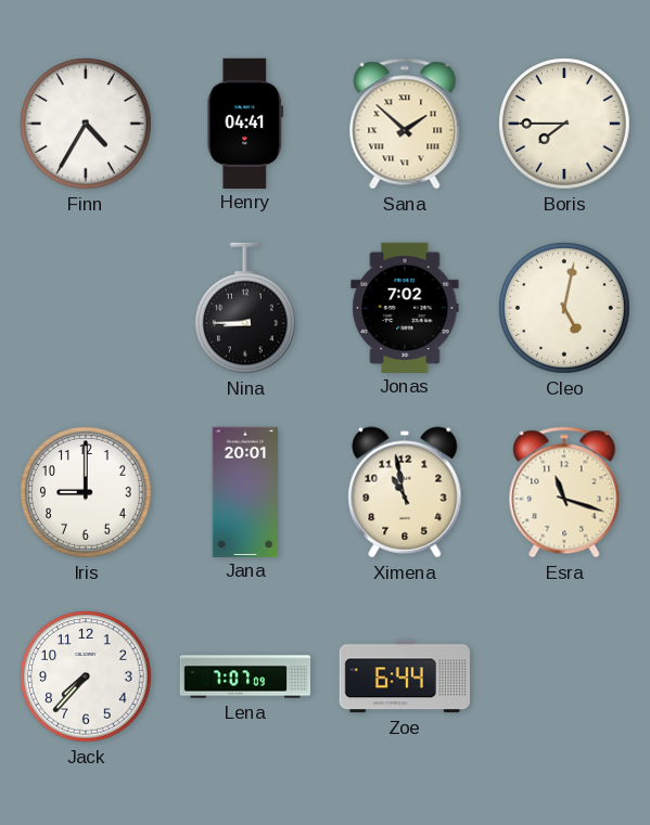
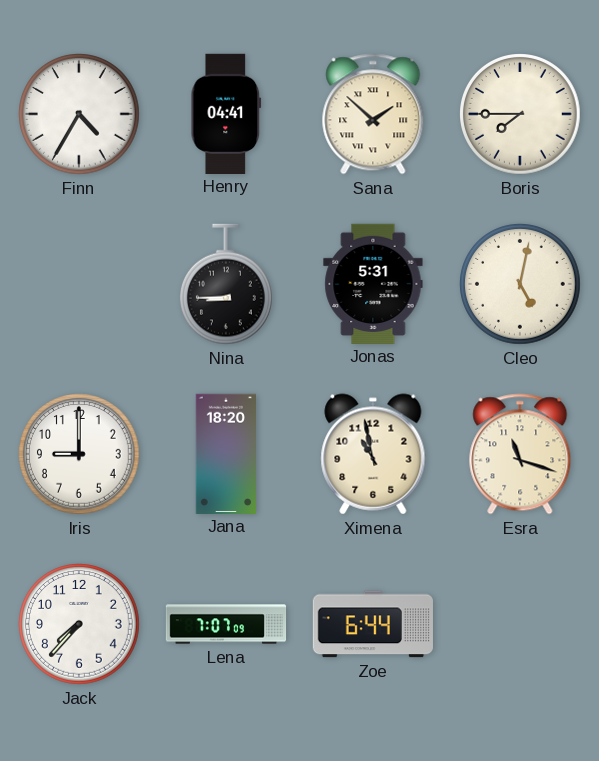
Jonas: 7:02 -> 5:31 (373, 283)
Jana: 20:01 -> 18:20 (225, 453)
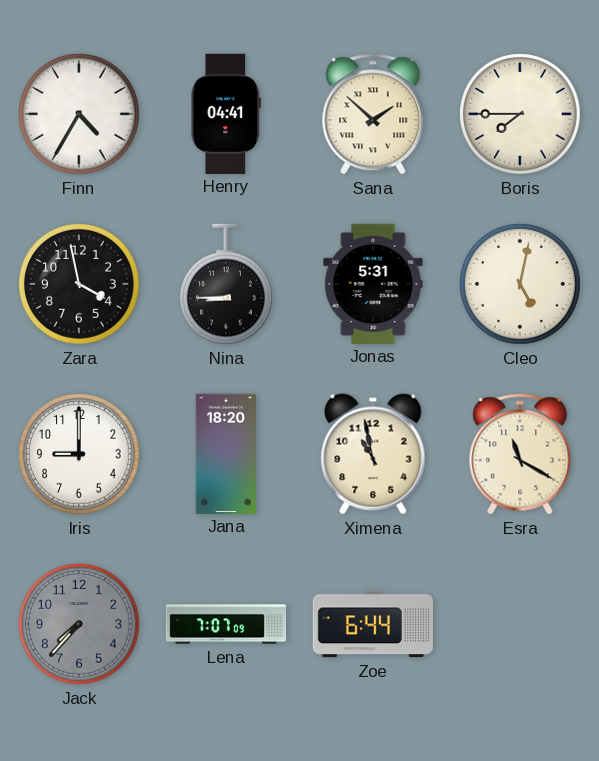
Zara: none -> 3:58 (79, 285)
Esra: 11:18 -> 11:20 (520, 454)
Jack dial: white -> grey (79, 625)
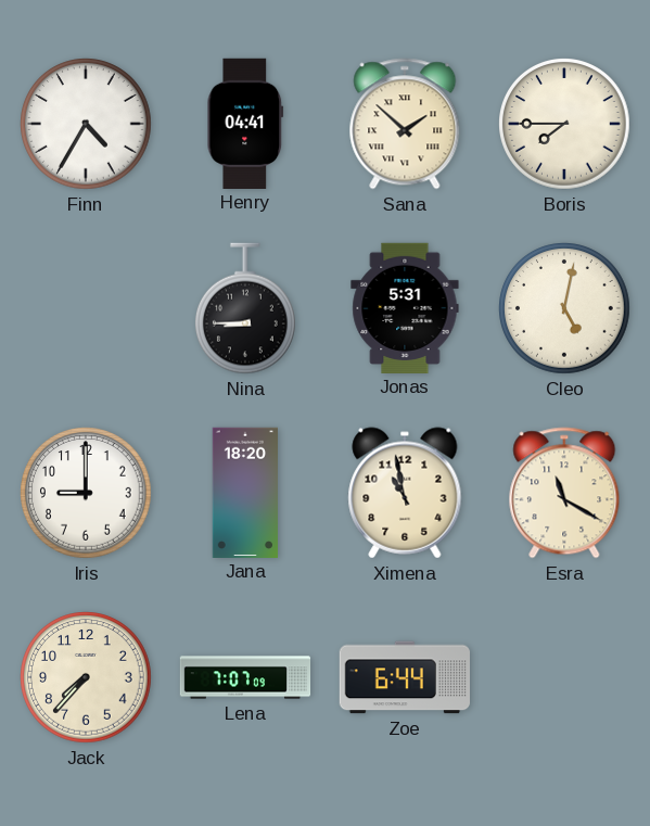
Zara: 3:58 -> none (79, 285)
Jack dial: grey -> cream (86, 678)
